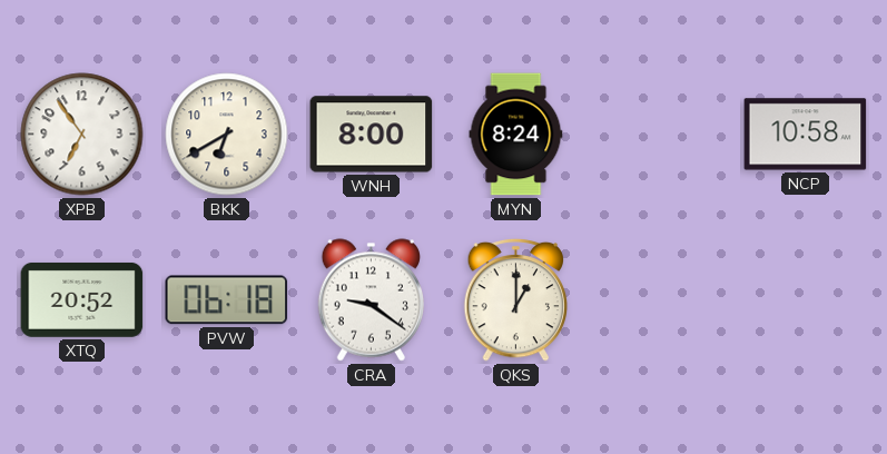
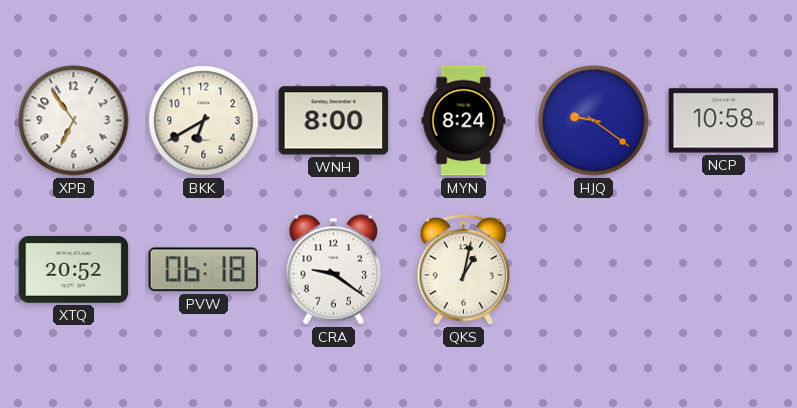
HJQ: none -> 9:21 (594, 121)
QKS: 1:00 -> 1:02 (464, 269)
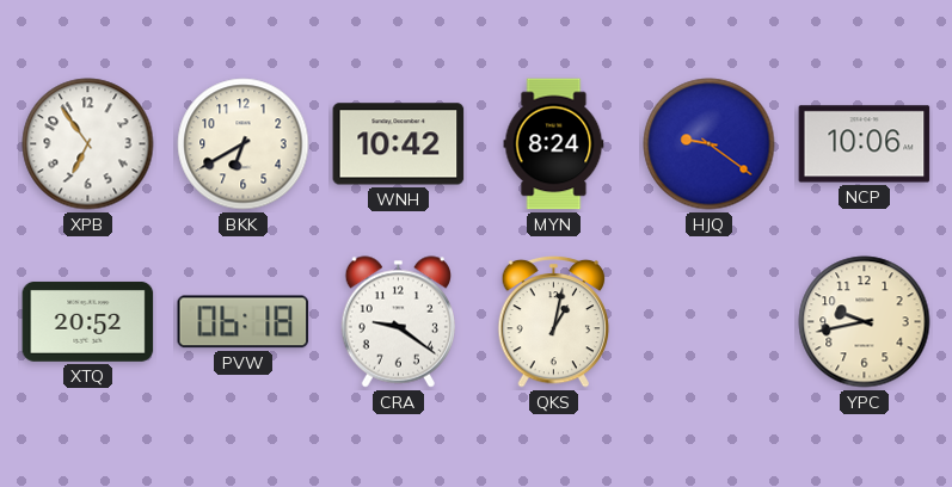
WNH: 8:00 -> 10:42 (399, 144)
NCP: 10:58 -> 10:06 (865, 144)
YPC: none -> 9:43 (865, 322)
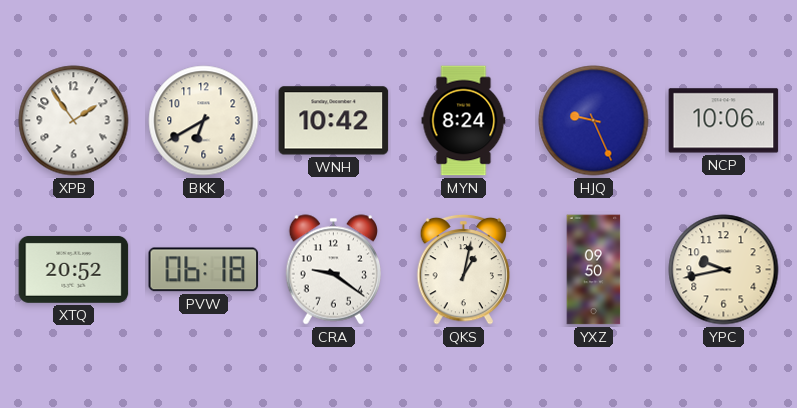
XPB: 6:54 -> 1:54 (74, 121)
HJQ: 9:21 -> 9:26 (594, 121)
YXZ: none -> 09:50 (594, 270)
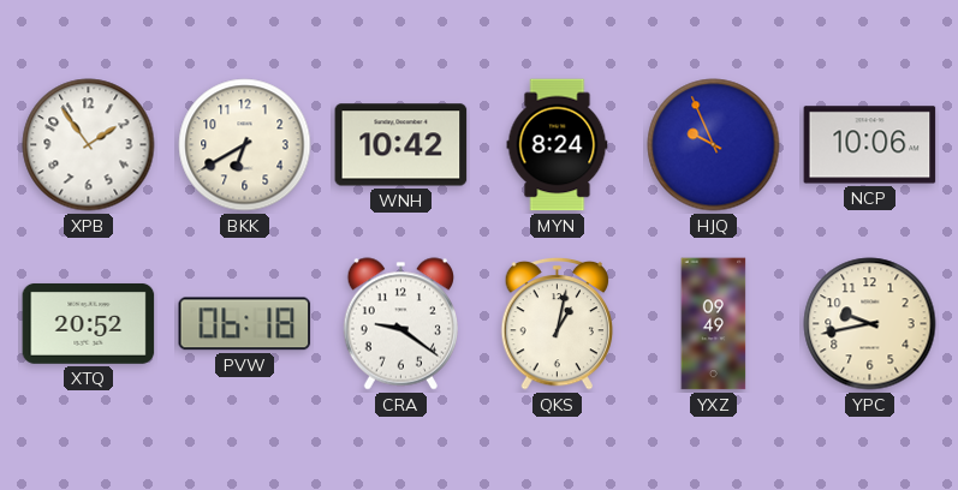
HJQ: 9:26 -> 9:56 (714, 145)
YXZ: 09:50 -> 09:49 (714, 324)
